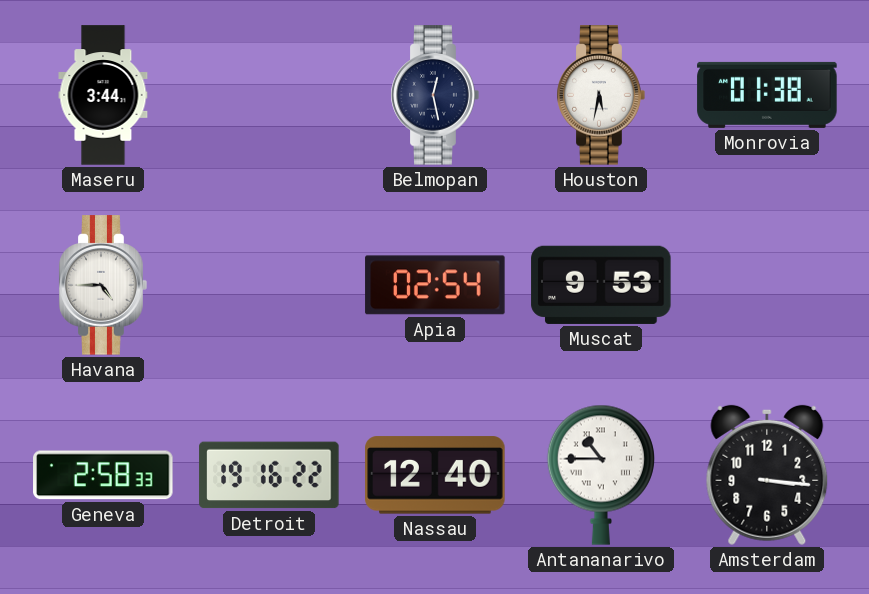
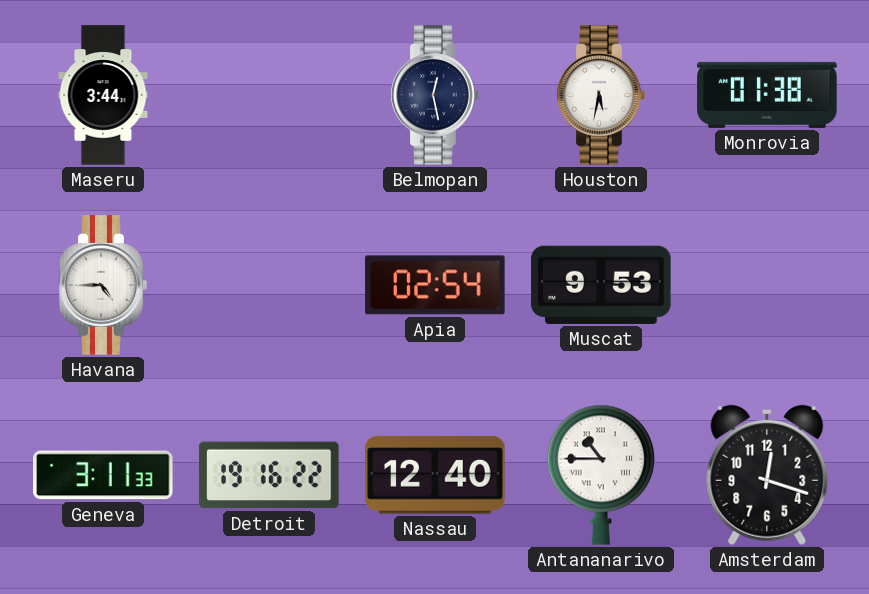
Geneva: 2:58 -> 3:11 (103, 475)
Amsterdam: 3:16 -> 12:18 (767, 475)
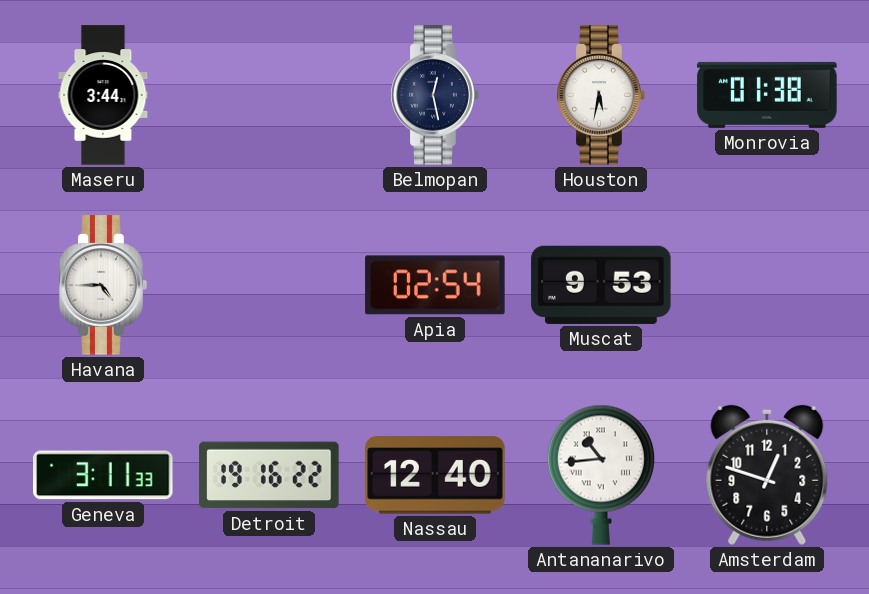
Antananarivo: 10:45 -> 10:44 (601, 475)
Amsterdam: 12:18 -> 12:48 (767, 475)
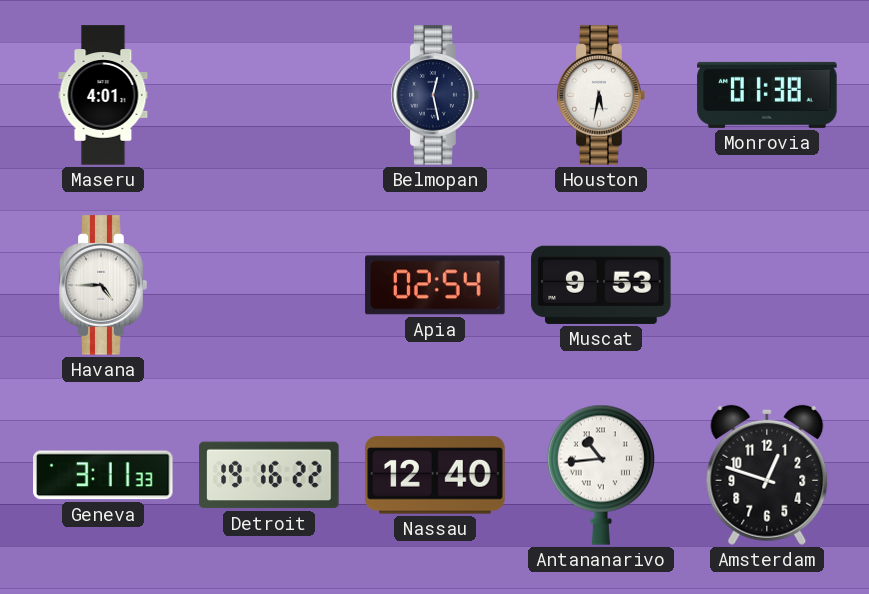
Maseru: 3:44 -> 4:01 (103, 95)
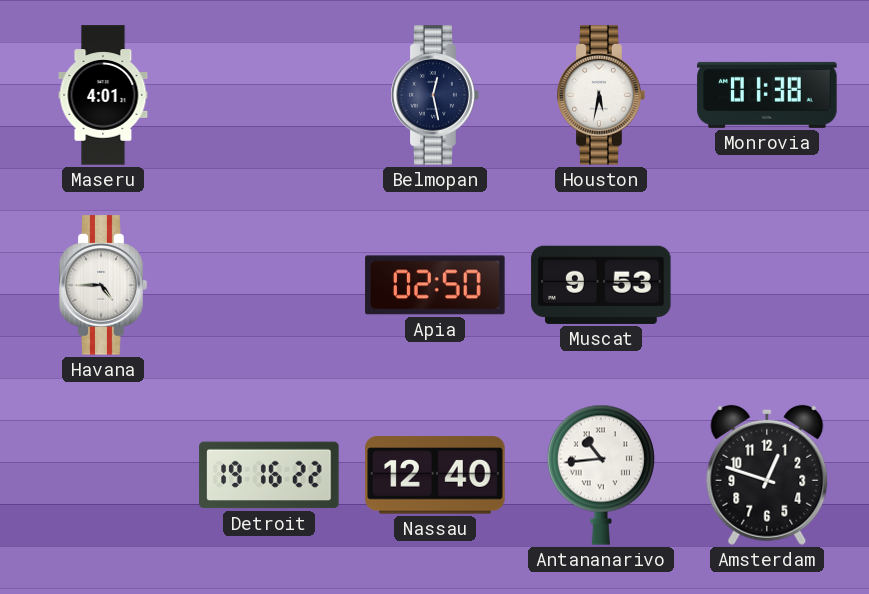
Apia: 02:54 -> 02:50 (435, 285)
Geneva: 3:11 -> none (103, 475)
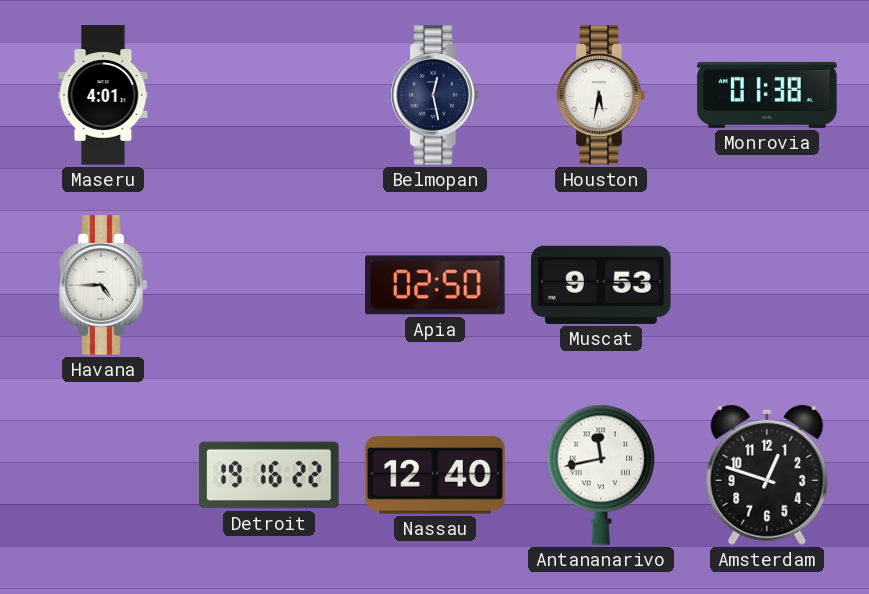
Antananarivo: 10:44 -> 11:43 (601, 475)
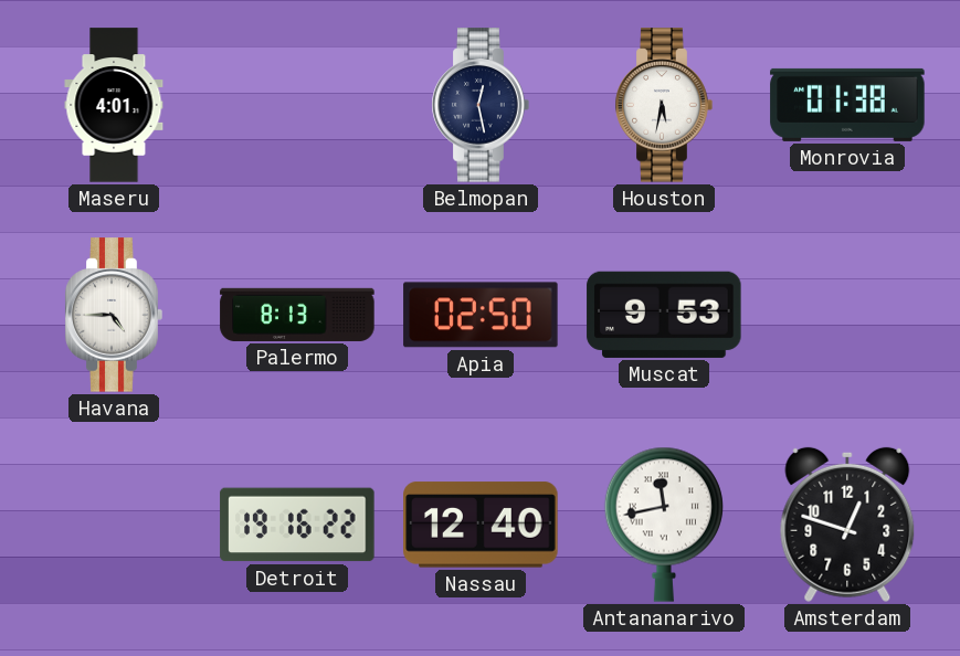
Palermo: none -> 8:13 (297, 315)
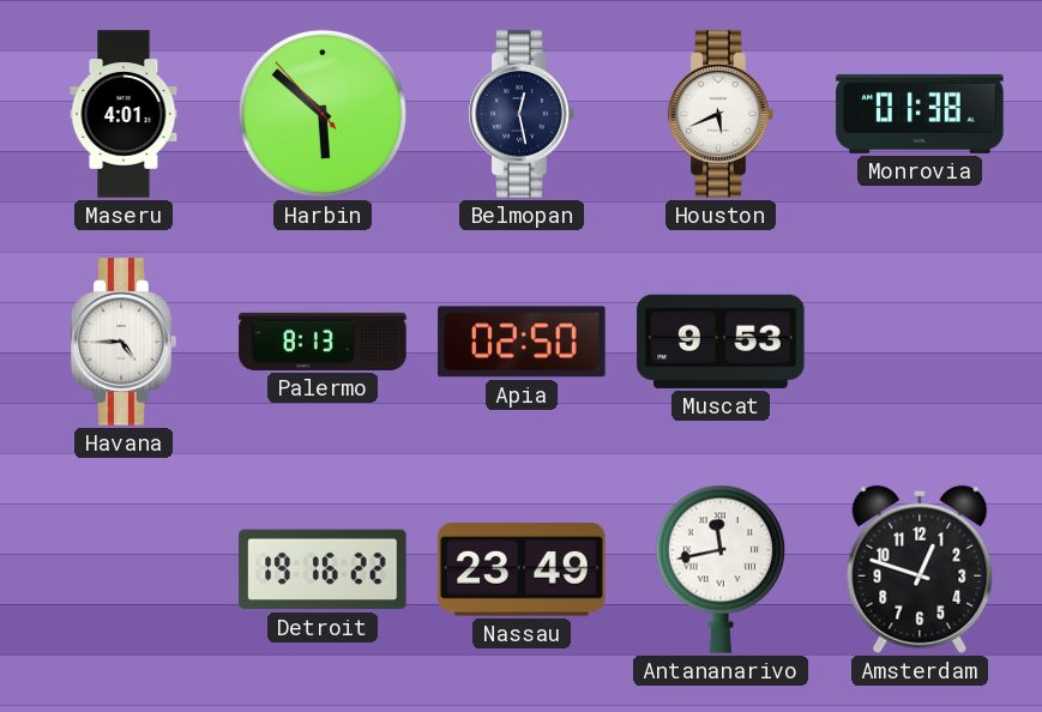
Harbin: none -> 5:51 (323, 114)
Houston: 5:32 -> 5:41 (721, 114)
Nassau: 12:40 -> 23:49 (522, 569)
